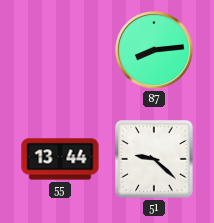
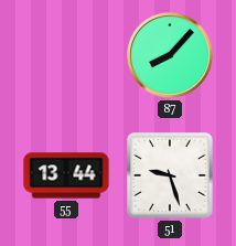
87: 8:14 -> 8:07 (170, 55)
51: 9:22 -> 9:27 (170, 175)
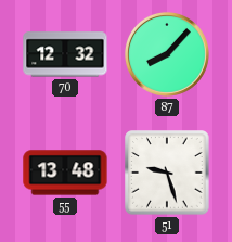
70: none -> 12:32 (65, 54)
55: 13:44 -> 13:48 (65, 173)
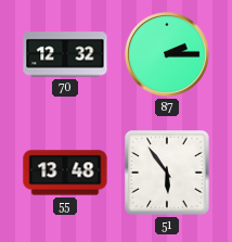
87: 8:07 -> 2:15 (167, 54)
51: 9:27 -> 5:54 (167, 173)
